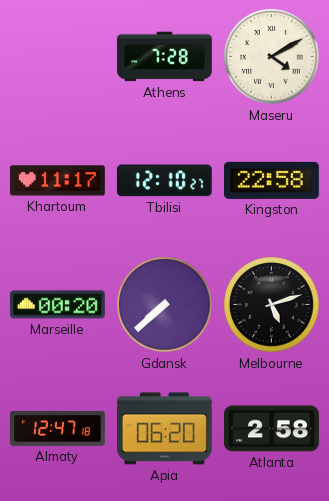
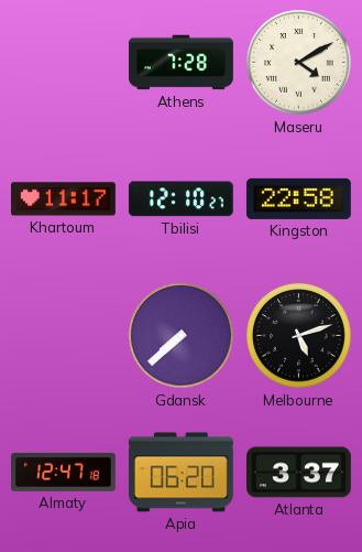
Marseille: 00:20 -> none (57, 305)
Atlanta: 2:58 -> 3:37 (298, 473)
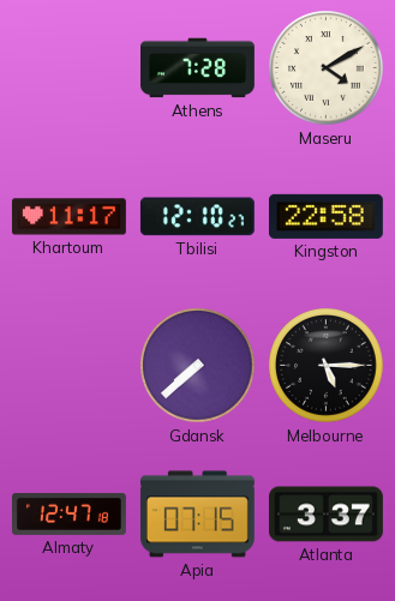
Melbourne: 5:12 -> 5:15 (327, 366)
Apia: 06:20 -> 07:15 (197, 515)
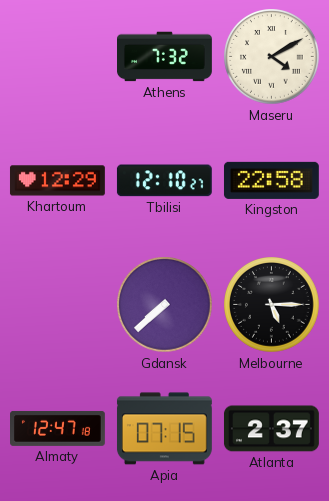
Athens: 7:28 -> 7:32 (165, 57)
Khartoum: 11:17 -> 12:29 (57, 181)
Atlanta: 3:37 -> 2:37 (271, 429)
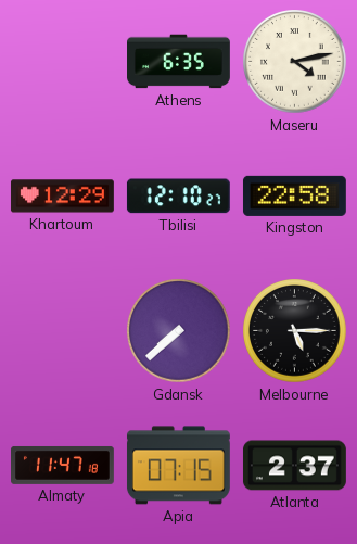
Athens: 7:32 -> 6:35 (179, 62)
Maseru: 4:10 -> 4:13 (295, 62)
Almaty: 12:47 -> 11:47 (63, 465)
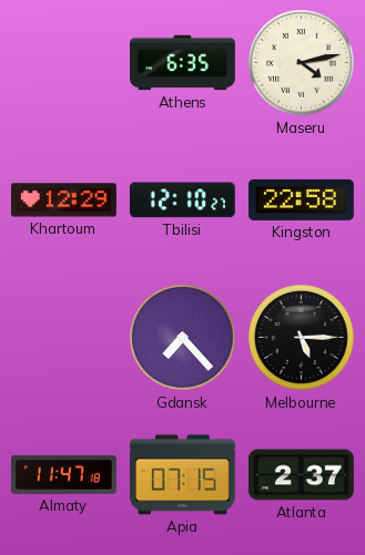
Gdansk: 7:38 -> 7:23 (183, 338)
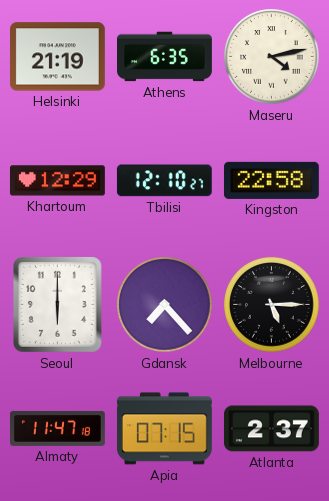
Helsinki: none -> 21:19 (57, 57)
Seoul: none -> 6:00 (58, 305)
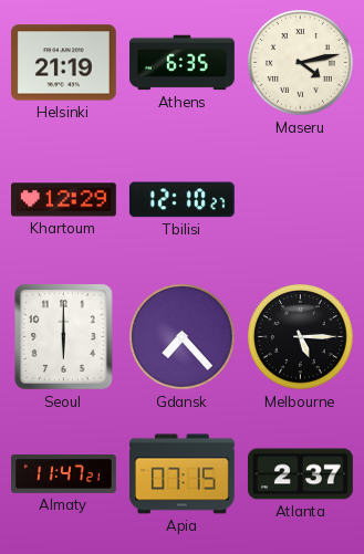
Kingston: 22:58 -> none (271, 180)
Almaty: 11:47:18 -> 11:47:21 (64, 473)
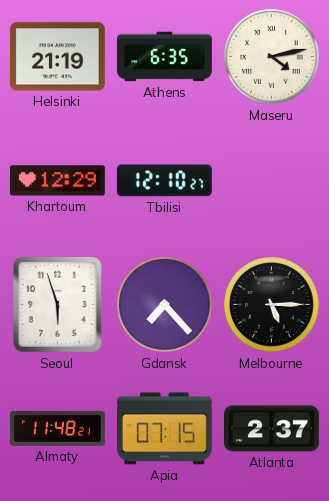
Seoul: 6:00 -> 5:57 (58, 305)
Almaty: 11:47 -> 11:48 (58, 428)
